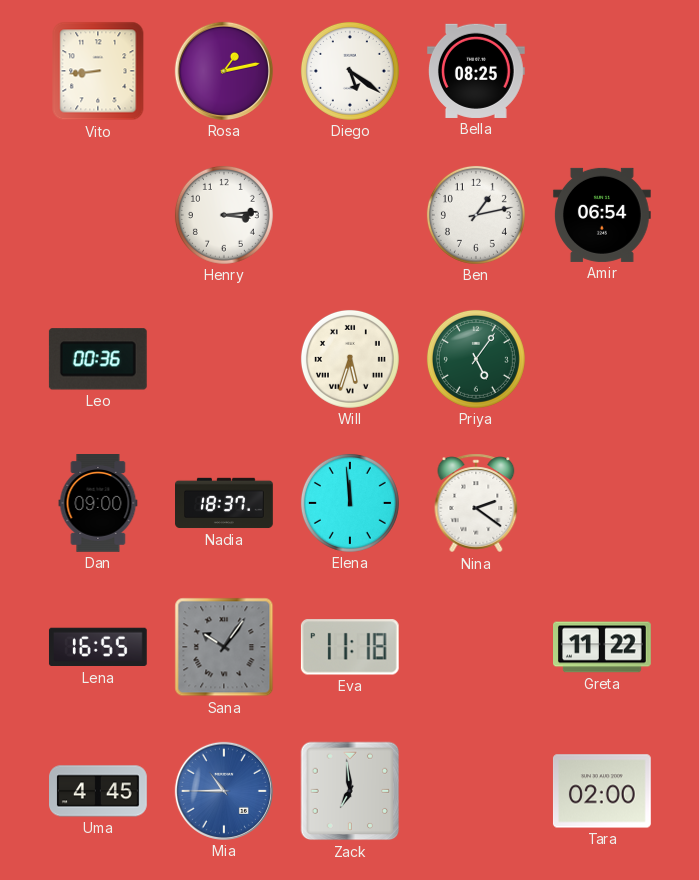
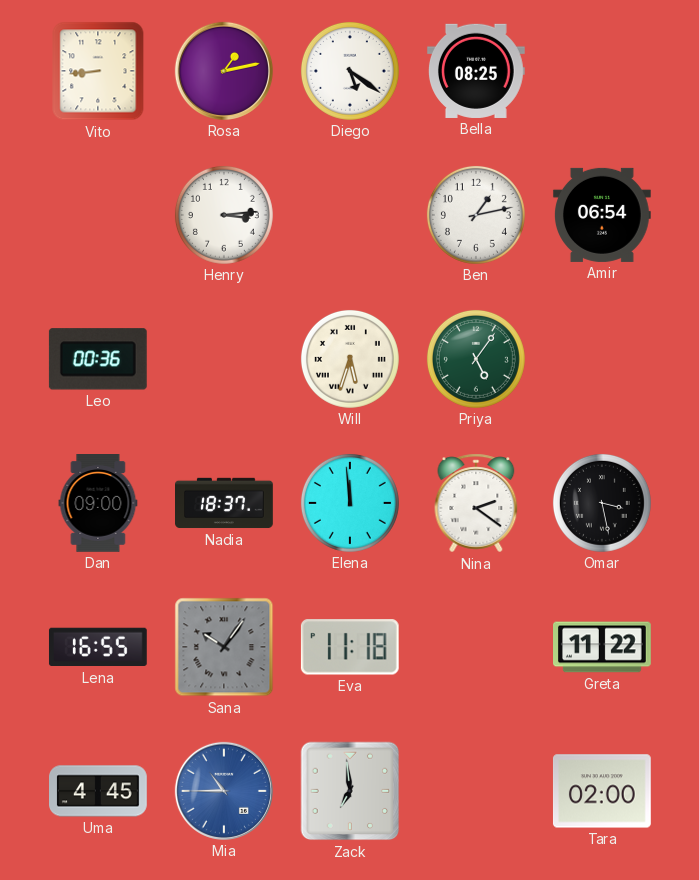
Omar: none -> 3:28 (602, 503)
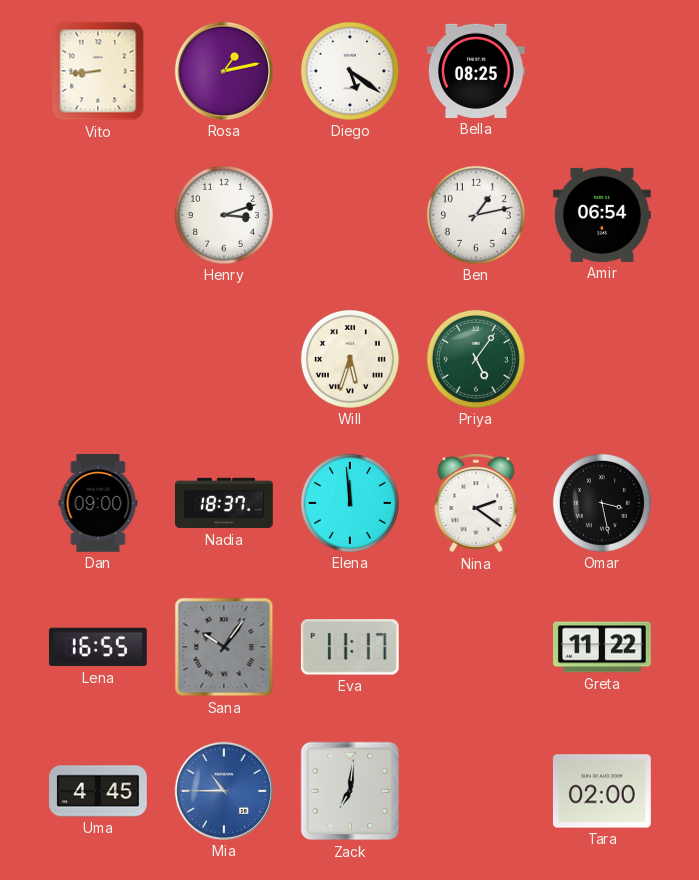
Henry: 3:14 -> 3:12 (224, 215)
Leo: 00:36 -> none (98, 359)
Eva: 11:18 -> 11:17 (350, 647)
Zack: 6:59 -> 7:01 (350, 791)
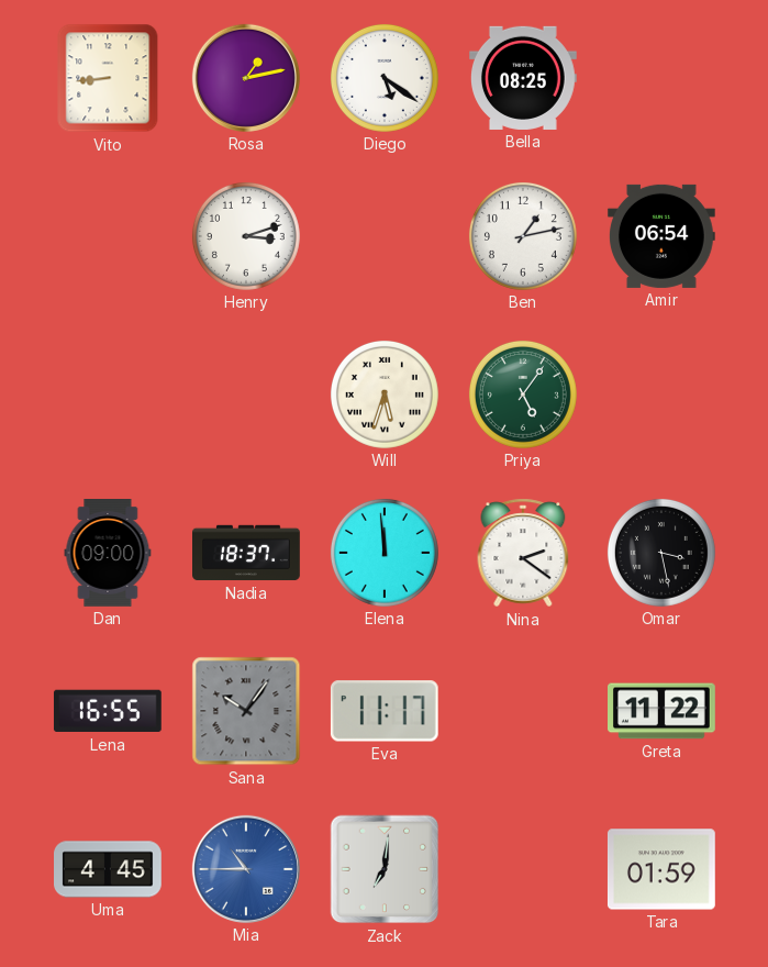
Tara: 02:00 -> 01:59 (661, 869)
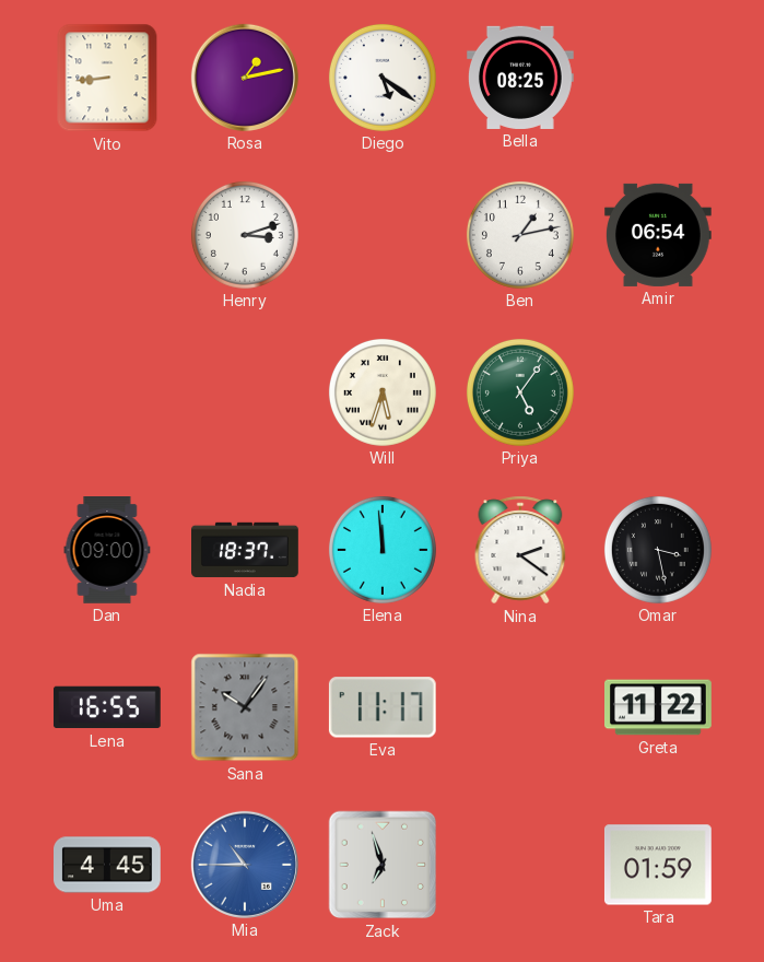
Zack: 7:01 -> 6:57 (383, 865)
